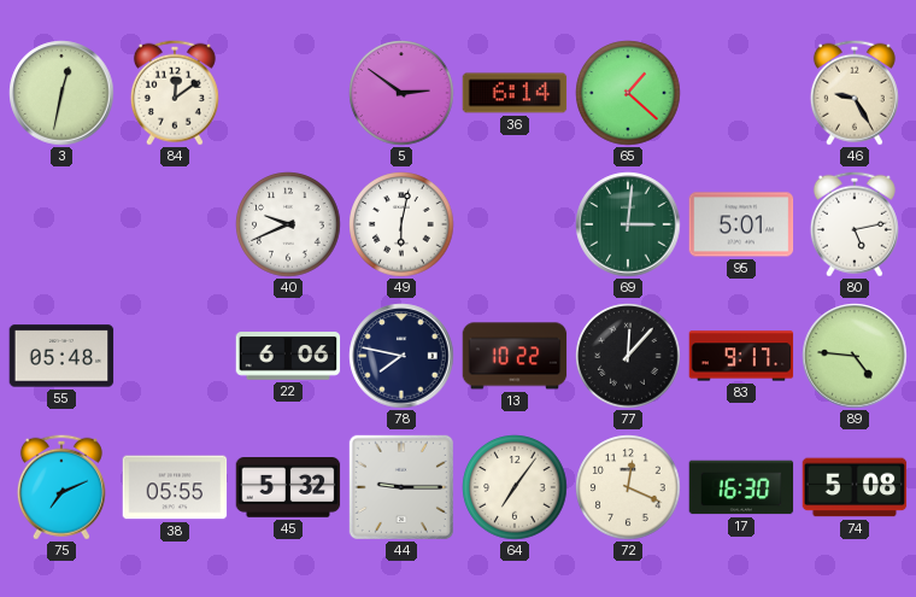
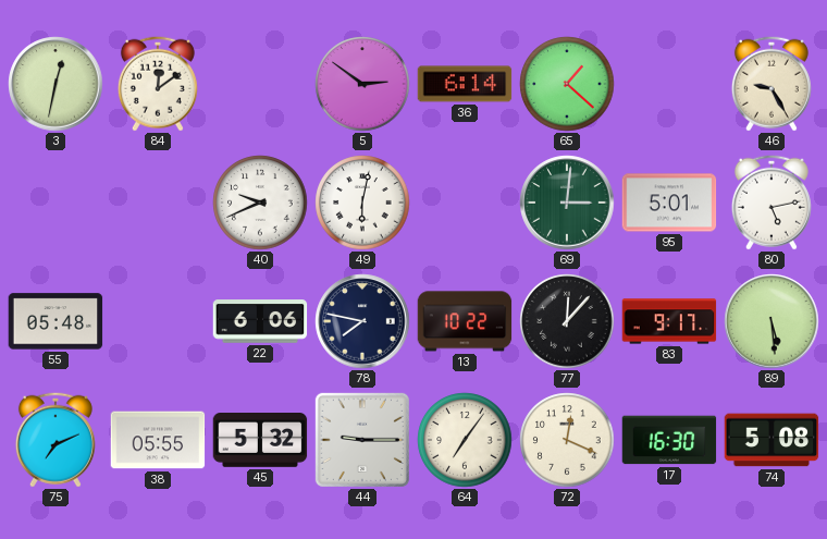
89: 4:46 -> 5:29 (772, 321)
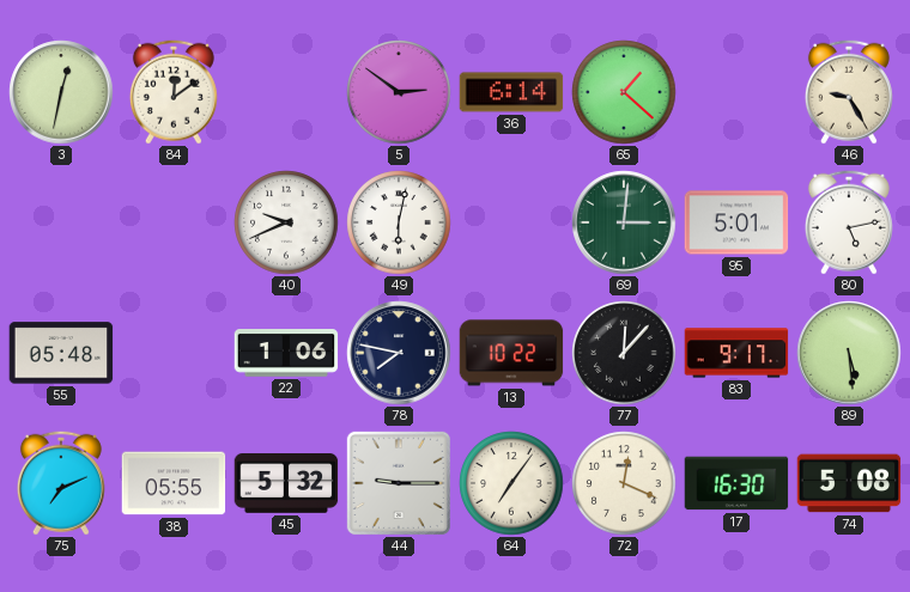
22: 6:06 -> 1:06 (286, 353)
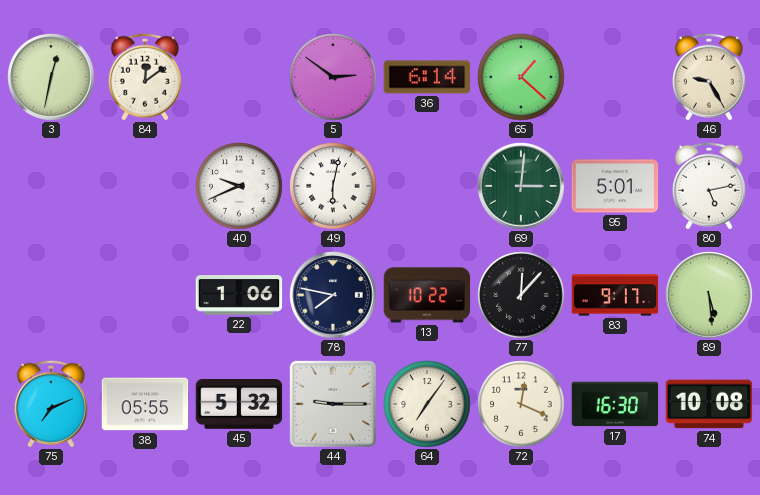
55: 05:48 -> none (61, 353)
74: 5:08 -> 10:08 (709, 404)
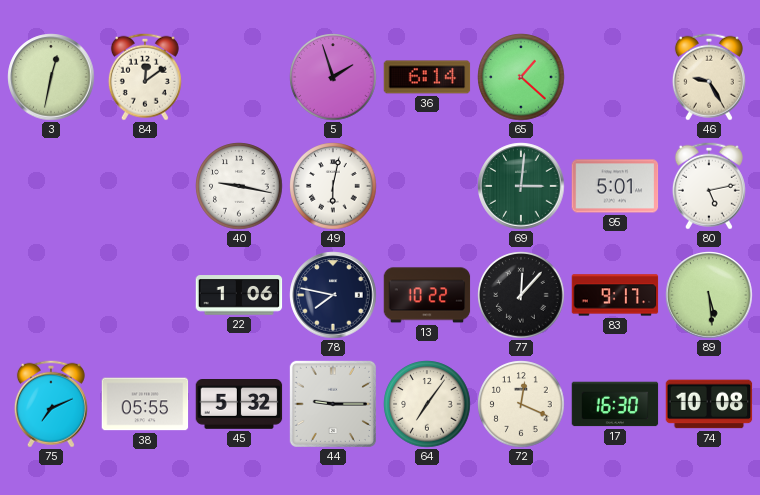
5: 2:51 -> 1:57 (333, 77)
40: 9:41 -> 9:17 (239, 186)
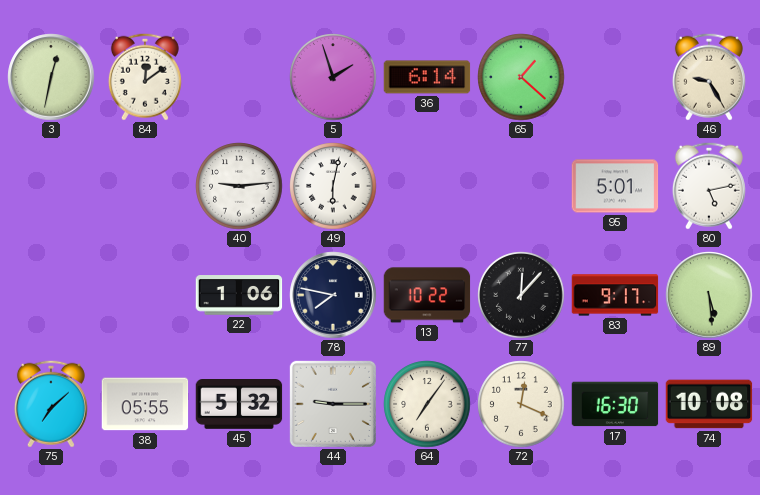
40: 9:17 -> 9:14 (239, 186)
69: 3:01 -> none (521, 186)
75: 7:11 -> 7:08 (51, 404)
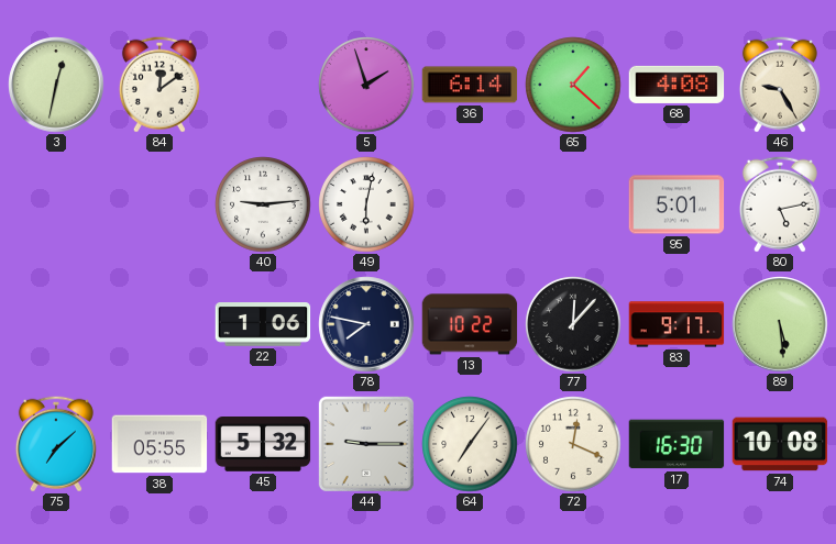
68: none -> 4:08 (676, 85)
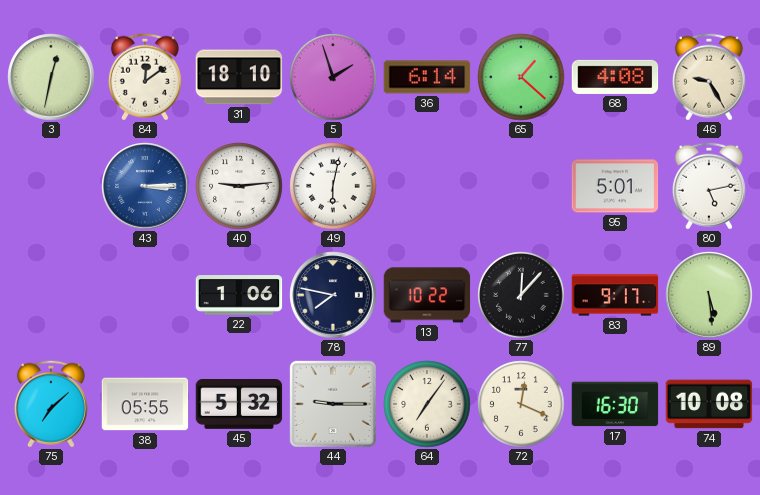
31: none -> 18:10 (239, 77)
43: none -> 3:15 (145, 186)
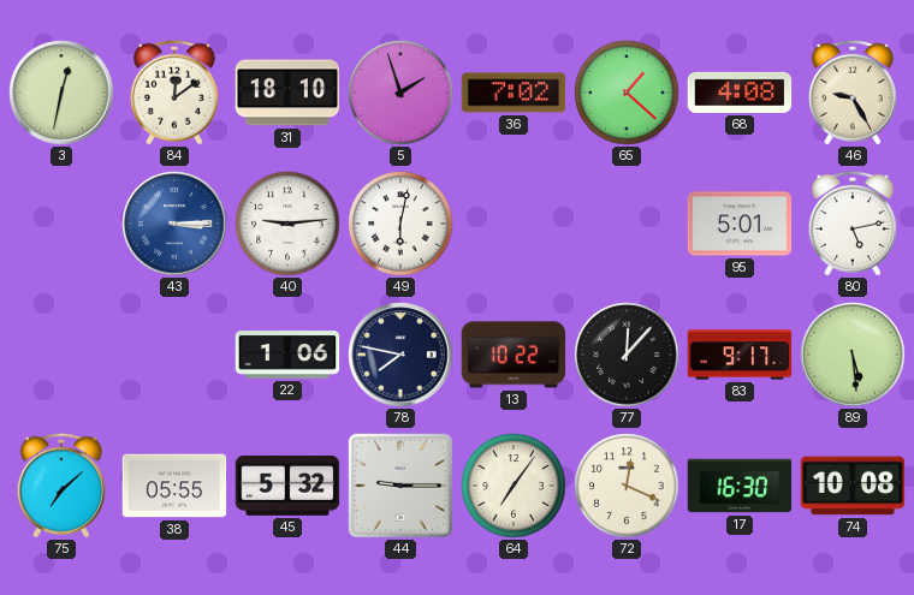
36: 6:14 -> 7:02 (514, 93)
